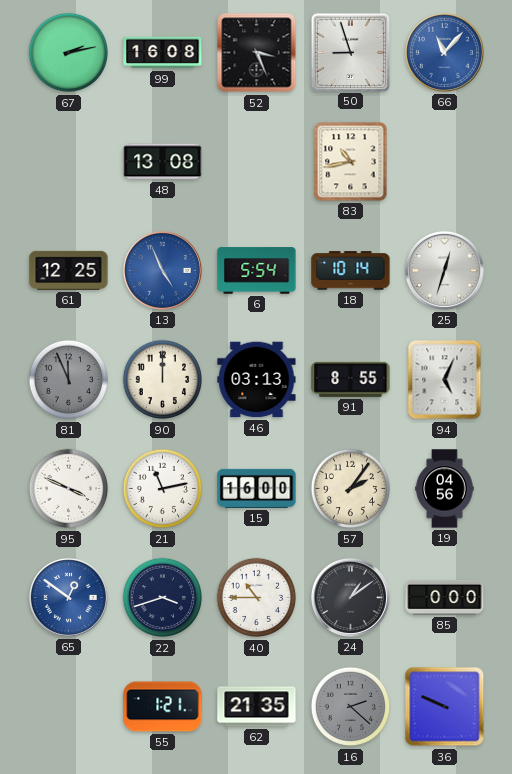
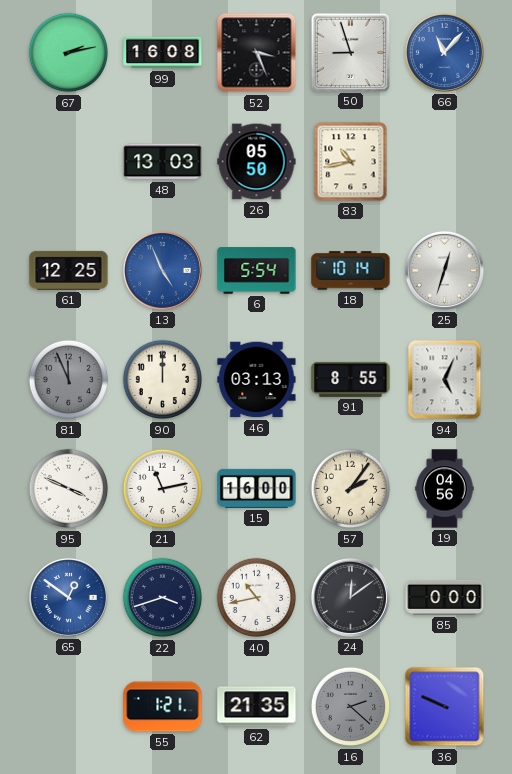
48: 13:08 -> 13:03 (163, 162)
26: none -> 05:50 (257, 162)
40: 10:45 -> 10:43 (257, 598)
24: 1:09 -> 12:09 (350, 597)
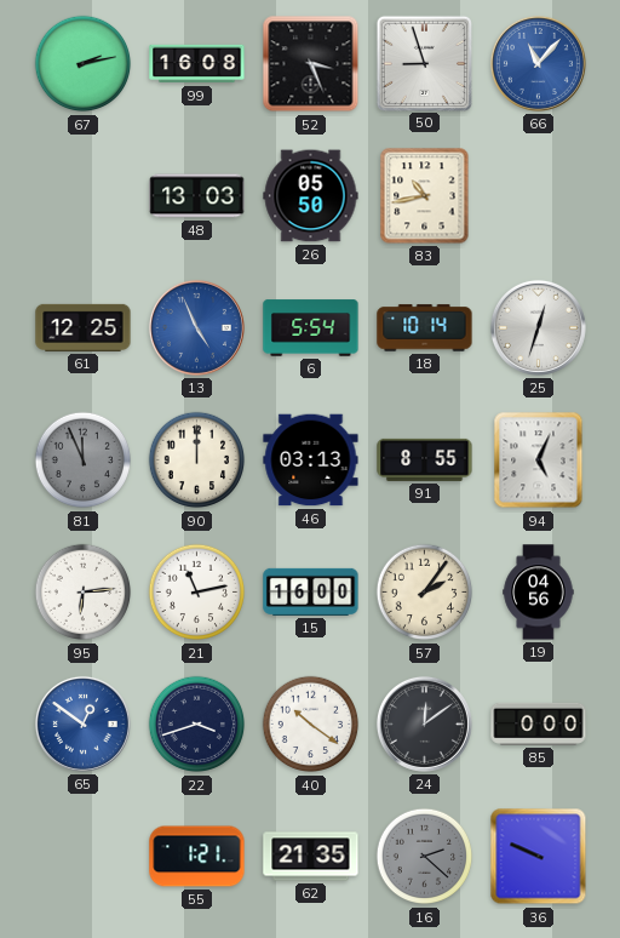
95: 3:49 -> 6:14 (84, 593)
40: 10:43 -> 10:21 (311, 725)
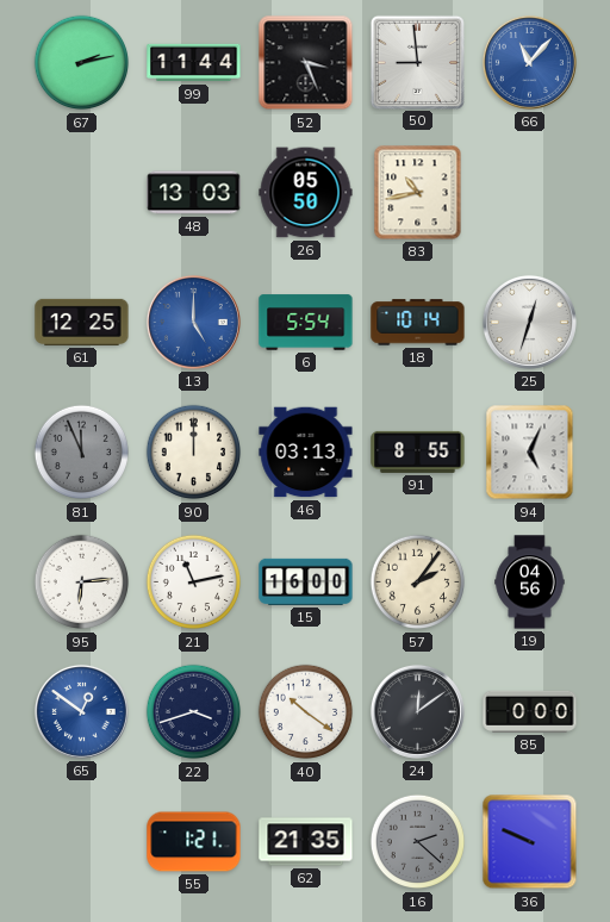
99: 16:08 -> 11:44 (194, 63)
50: 8:57 -> 8:59 (417, 62)
13: 4:56 -> 5:00 (193, 322)
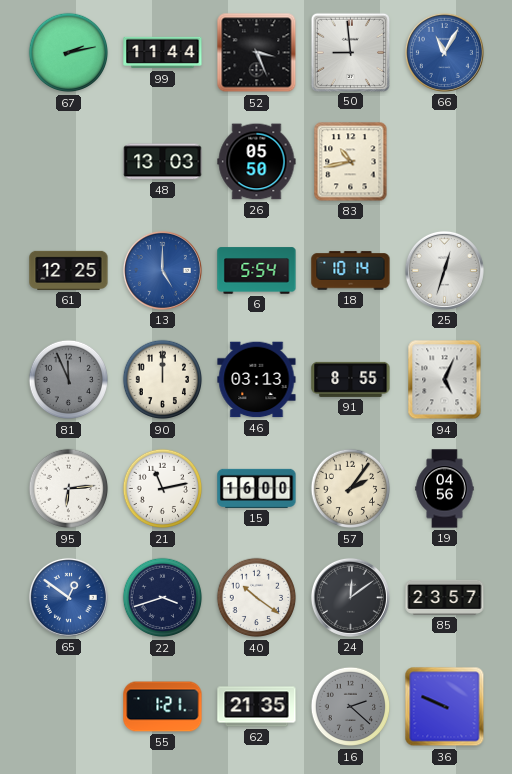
66: 11:07 -> 11:05 (444, 52)
85: 0:00 -> 23:57 (445, 597)
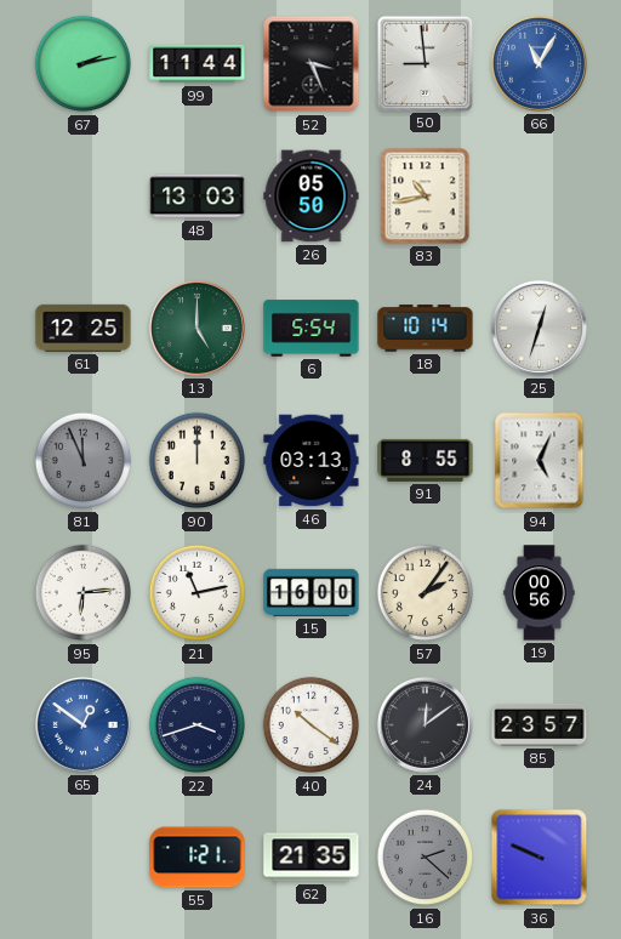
13 dial: blue -> green (196, 328)
19: 04:56 -> 00:56 (540, 593)
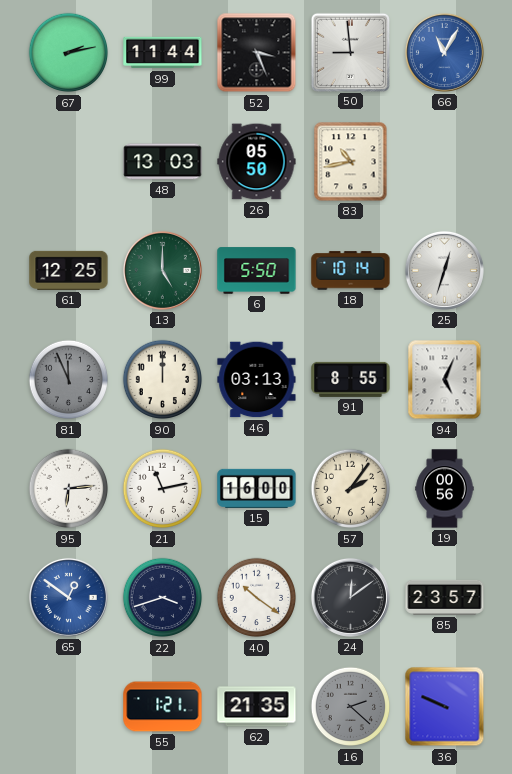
6: 5:54 -> 5:50 (257, 271)
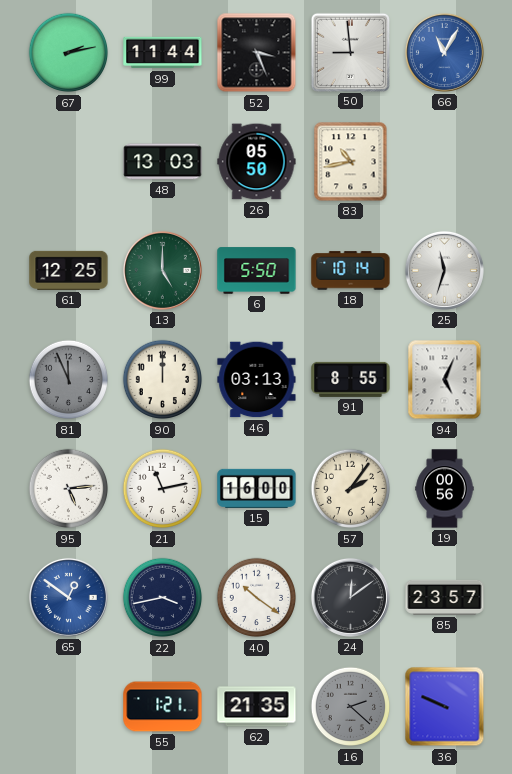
25: 12:33 -> 11:33 (444, 270)
95: 6:14 -> 5:14 (69, 489)
22: 3:42 -> 3:43 (163, 598)
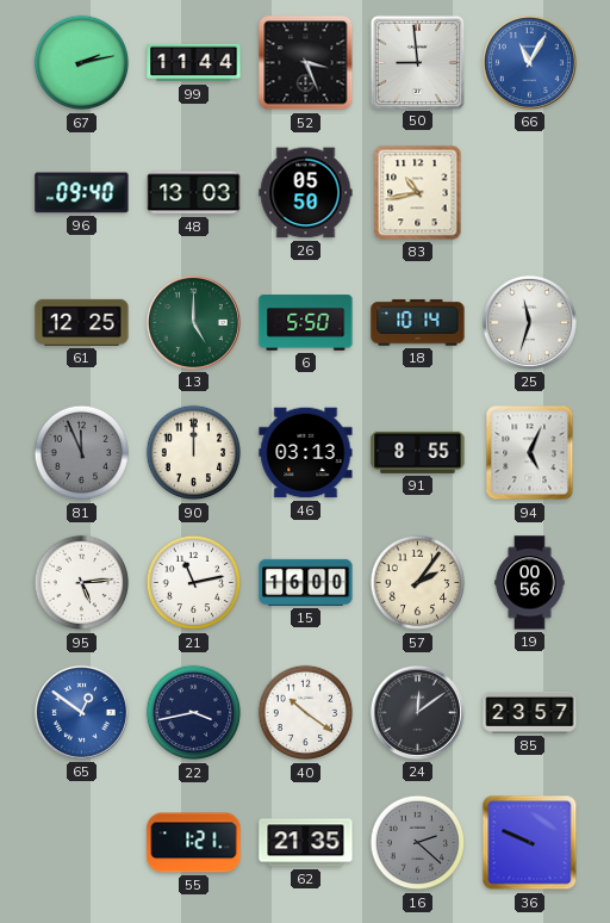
96: none -> 09:40 (82, 193)
